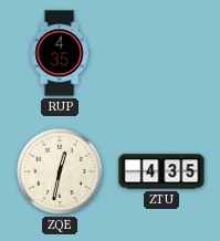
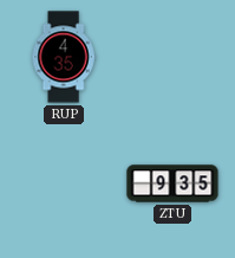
ZQE: 12:32 -> none (60, 171)
ZTU: 4:35 -> 9:35 (172, 183)
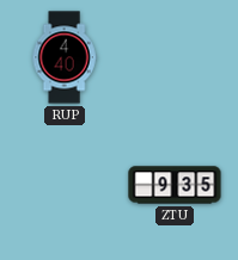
RUP: 4:35 -> 4:40 (65, 57)
